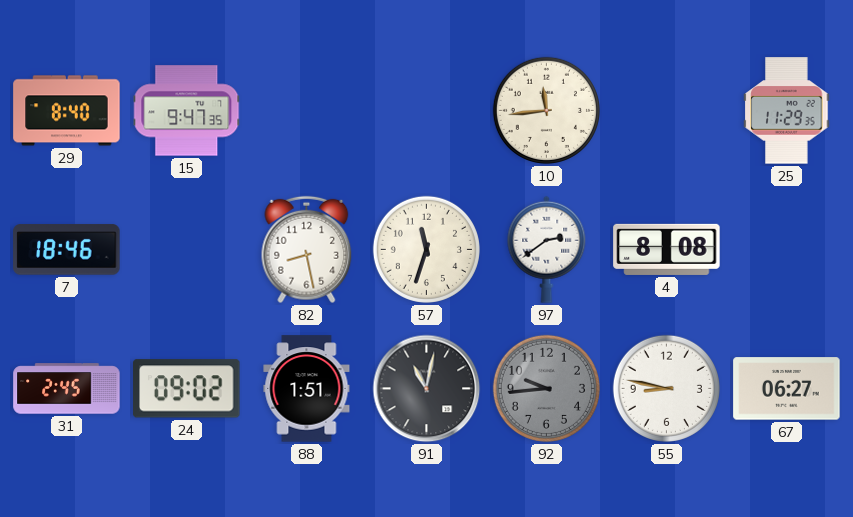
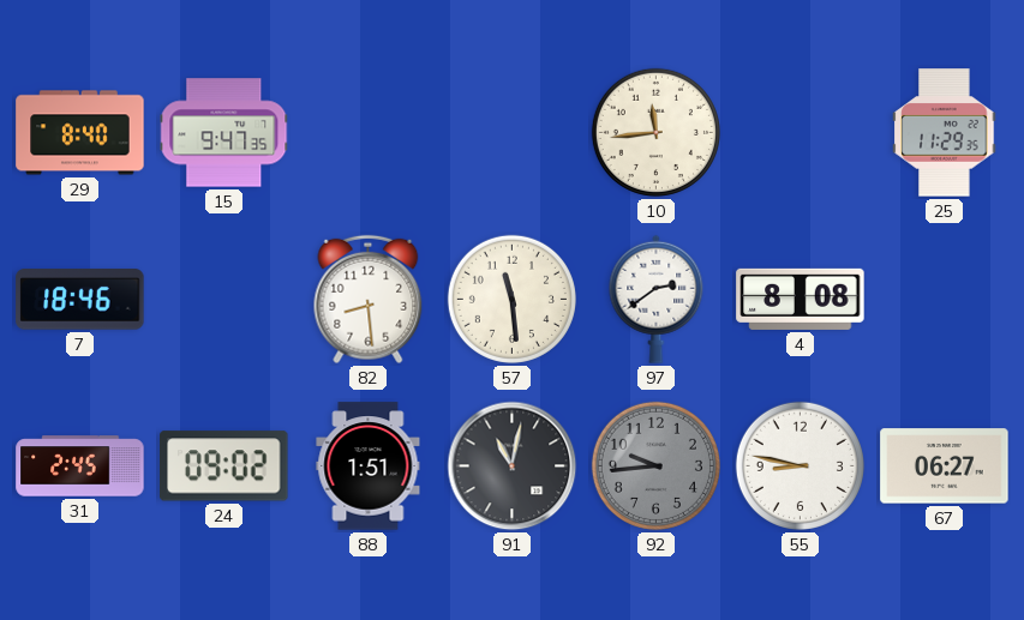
82: 8:28 -> 8:29 (369, 300)
57: 11:33 -> 11:29 (511, 299)
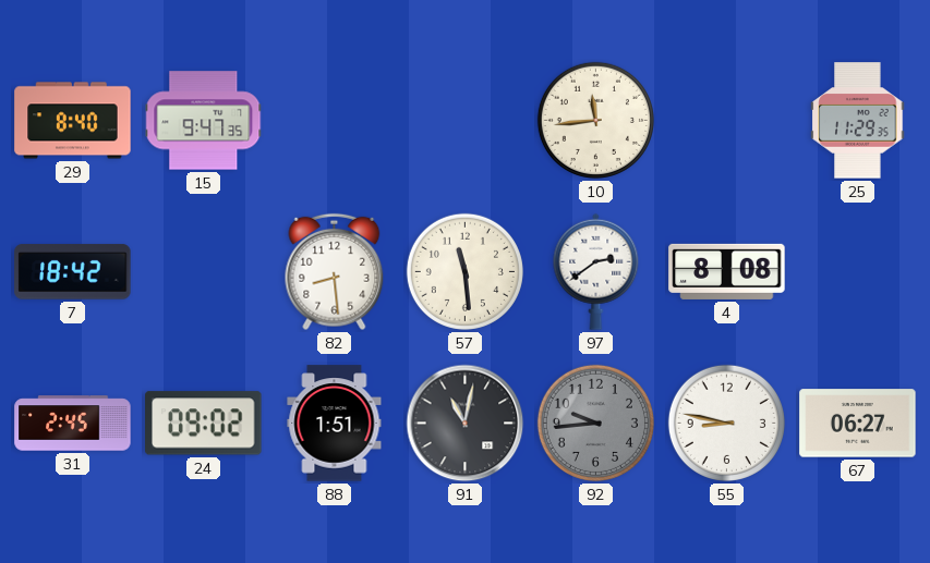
7: 18:46 -> 18:42 (73, 272)
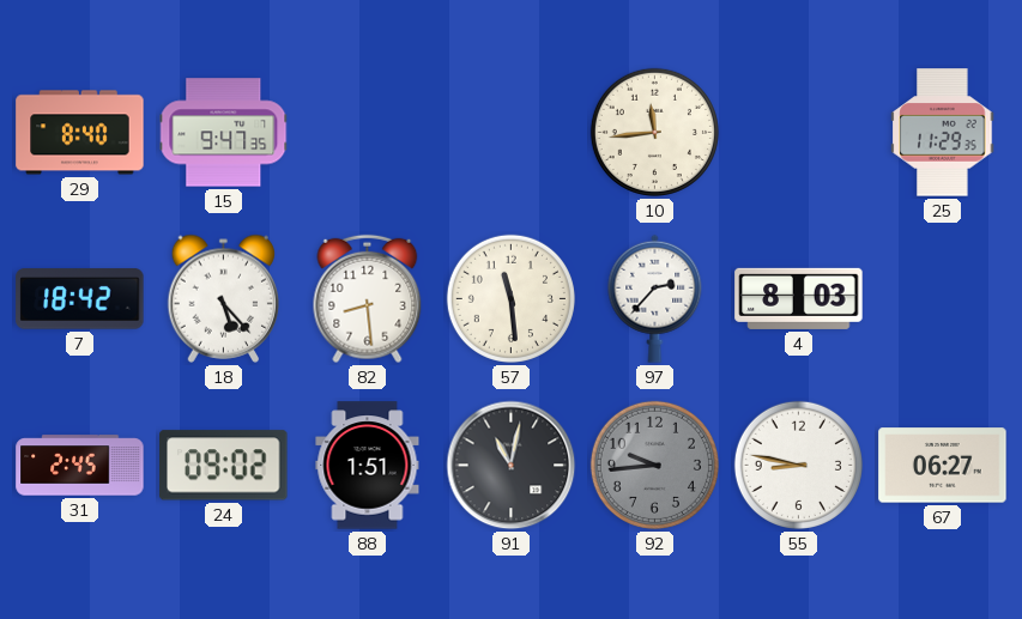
18: none -> 5:23 (224, 298)
97: 2:39 -> 2:37 (655, 298)
4: 8:08 -> 8:03 (799, 298)
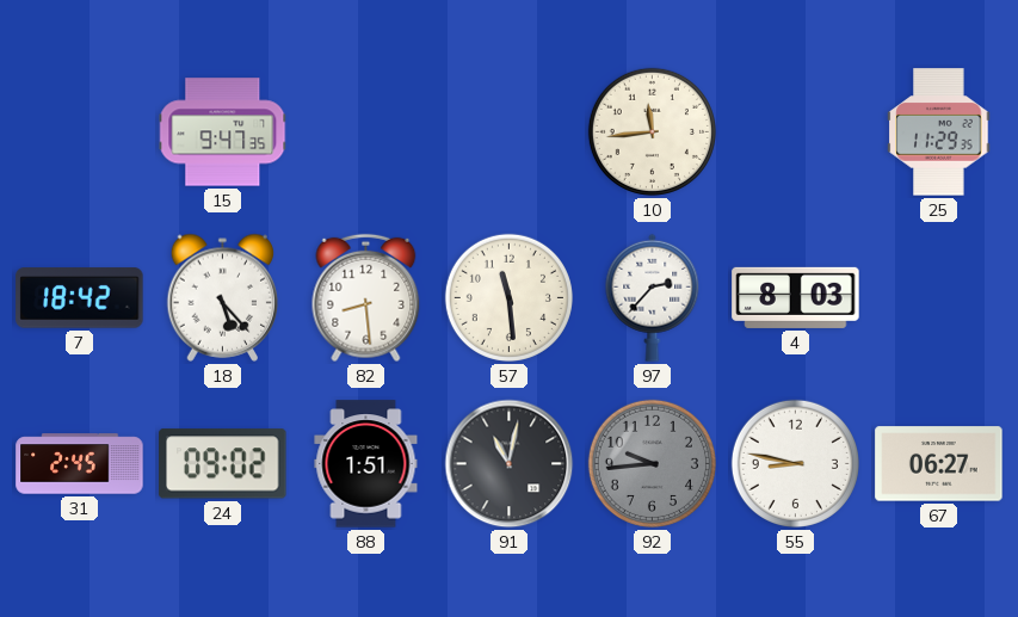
29: 8:40 -> none (80, 133)
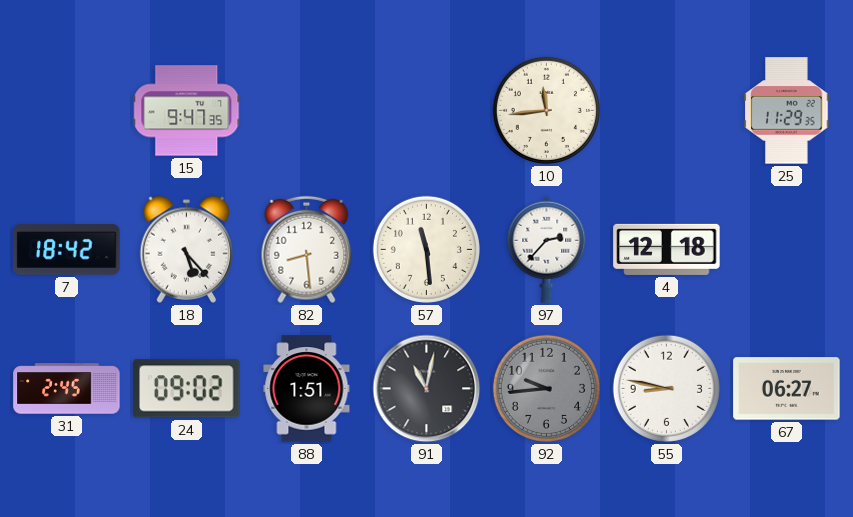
4: 8:03 -> 12:18 (667, 249)
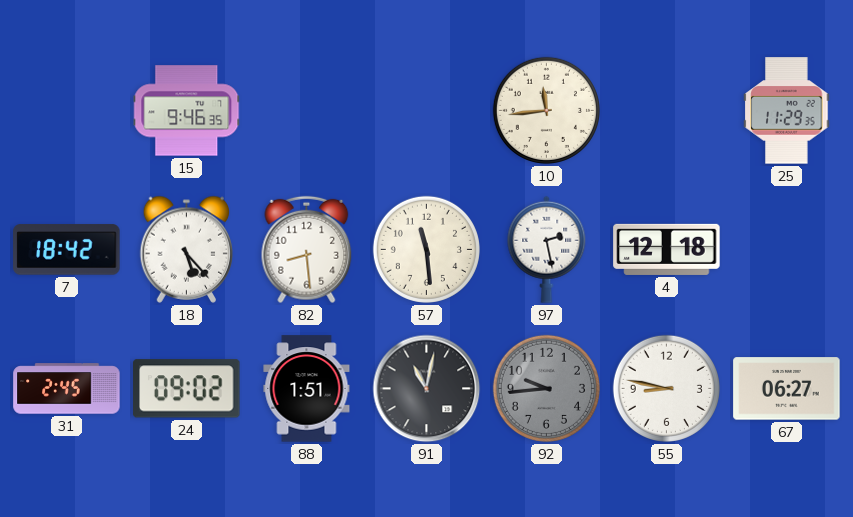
15: 9:47 -> 9:46 (187, 111)
97: 2:37 -> 2:28 (547, 249)
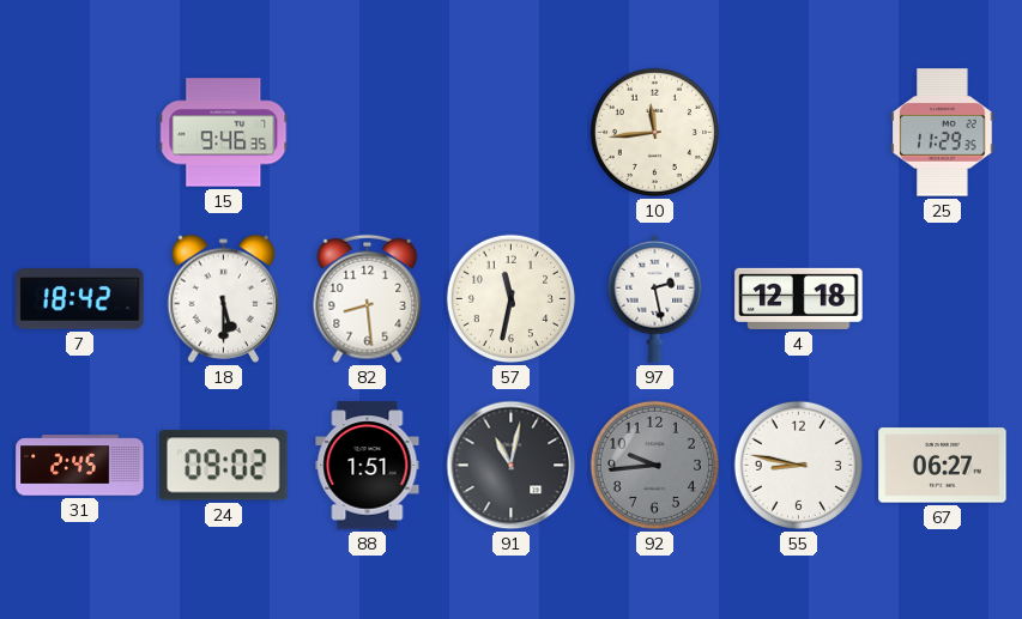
18: 5:23 -> 5:30 (224, 298)
57: 11:29 -> 11:32 (510, 298)
